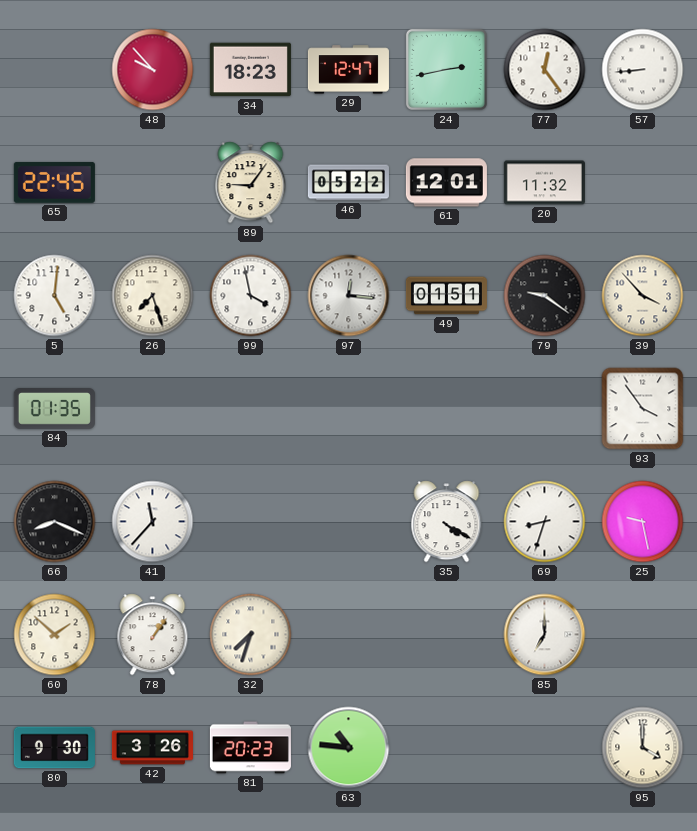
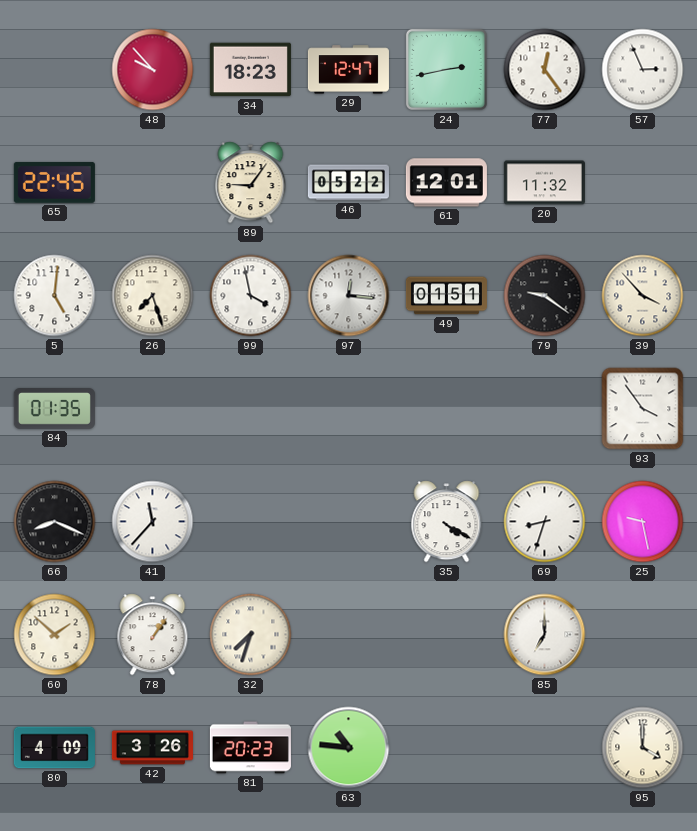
57: 8:44 -> 2:56 (643, 70)
80: 9:30 -> 4:09 (54, 748)
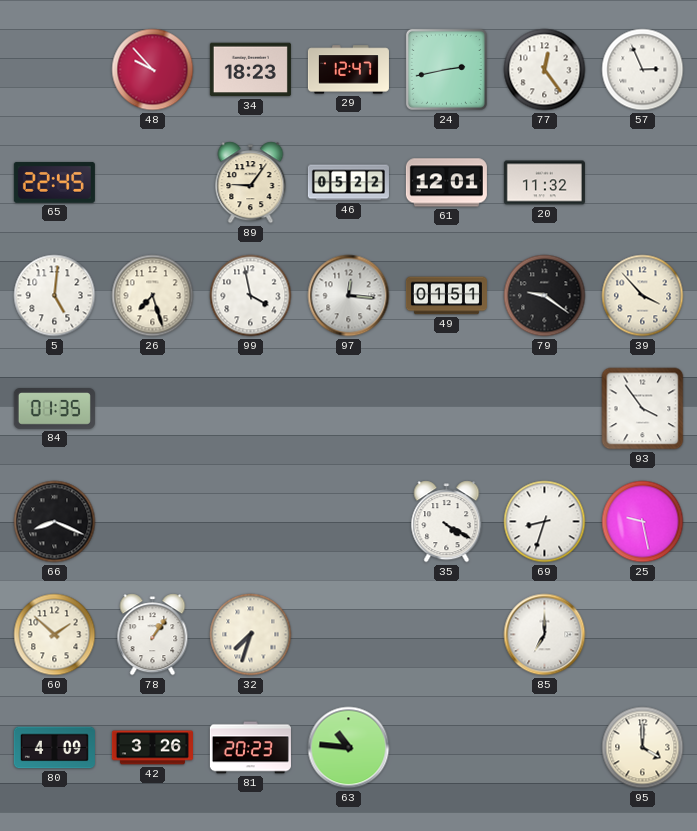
41: 11:37 -> none (153, 522)
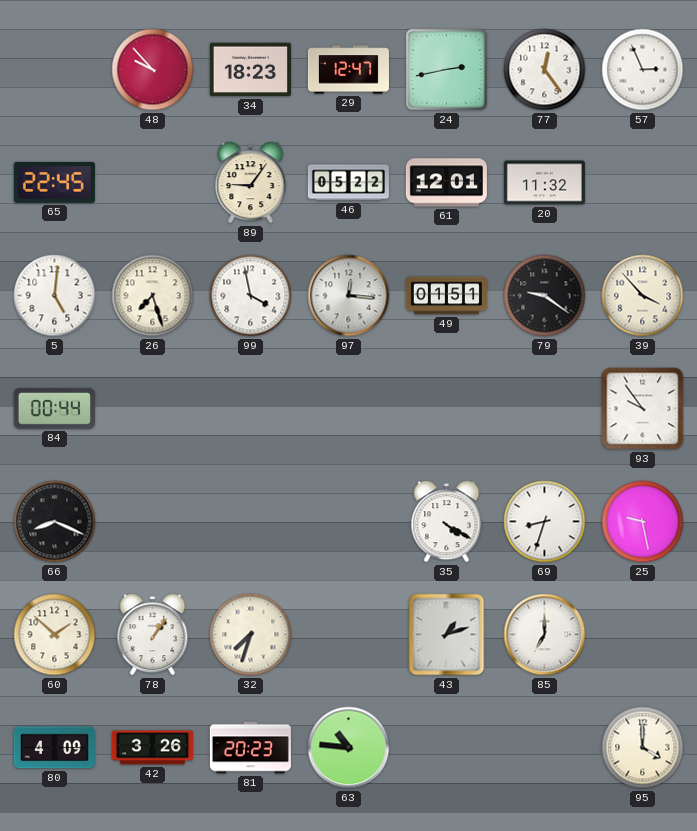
84: 01:35 -> 00:44 (54, 409)
93: 3:54 -> 9:54 (643, 409)
43: none -> 1:12 (447, 635)
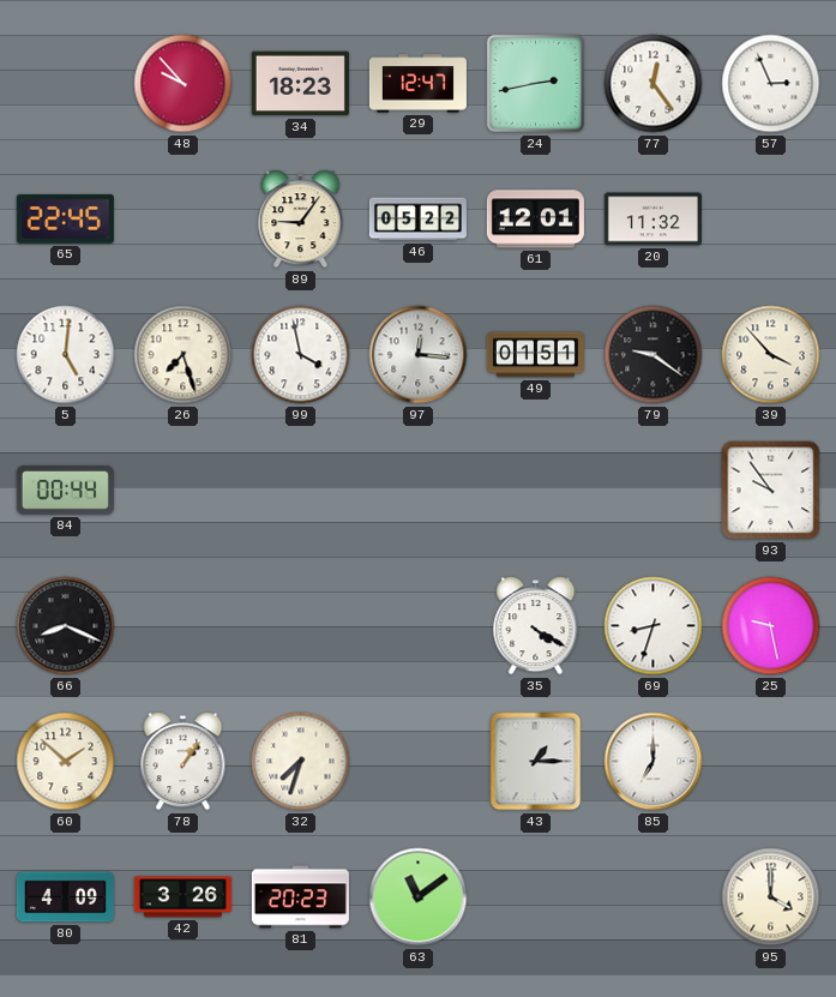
43: 1:12 -> 1:15 (536, 762)
63: 10:46 -> 11:09 (419, 897)
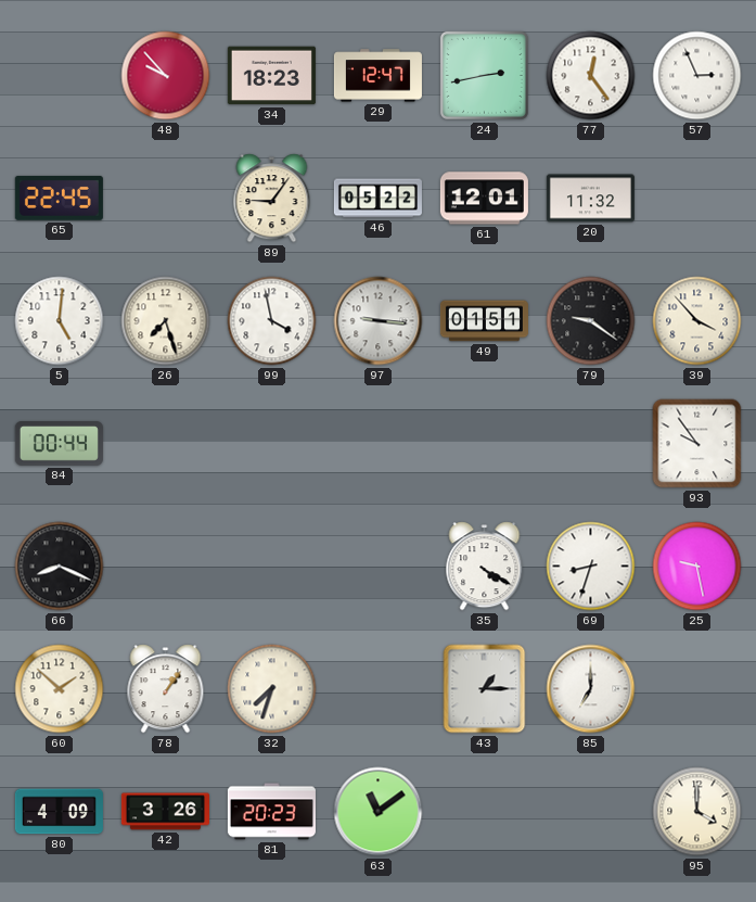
97: 12:16 -> 9:16 (379, 321)
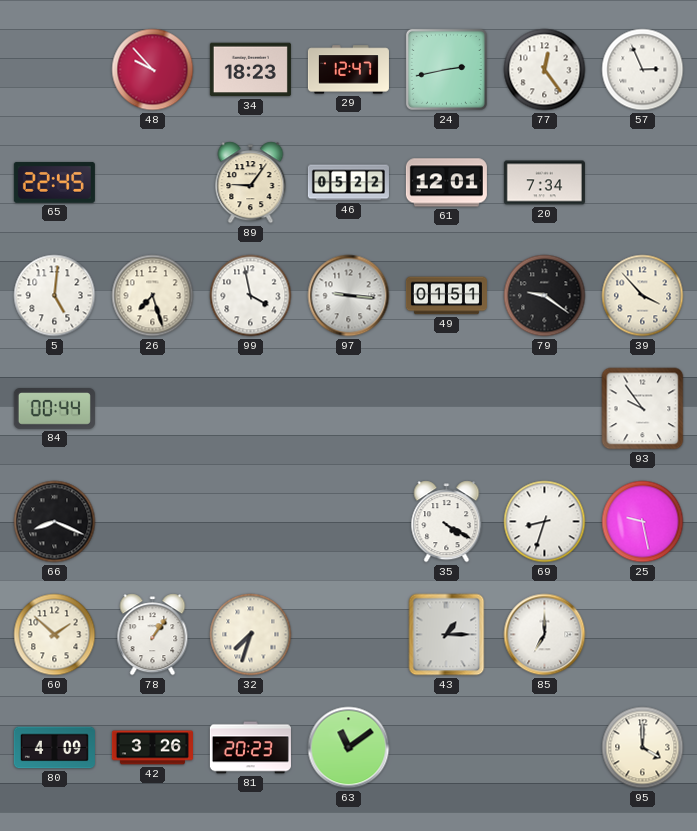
20: 11:32 -> 7:34 (544, 183)
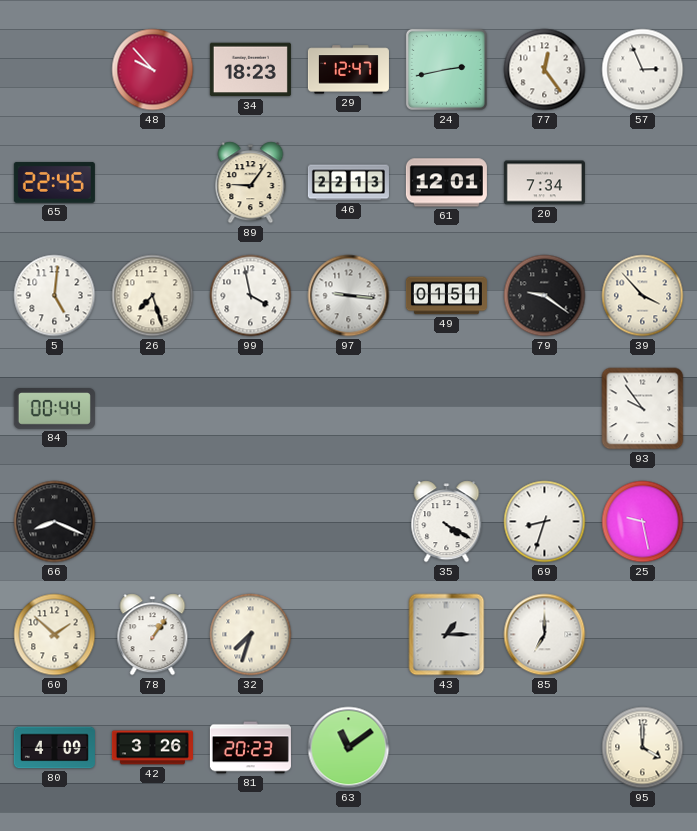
46: 05:22 -> 22:13 (348, 183)
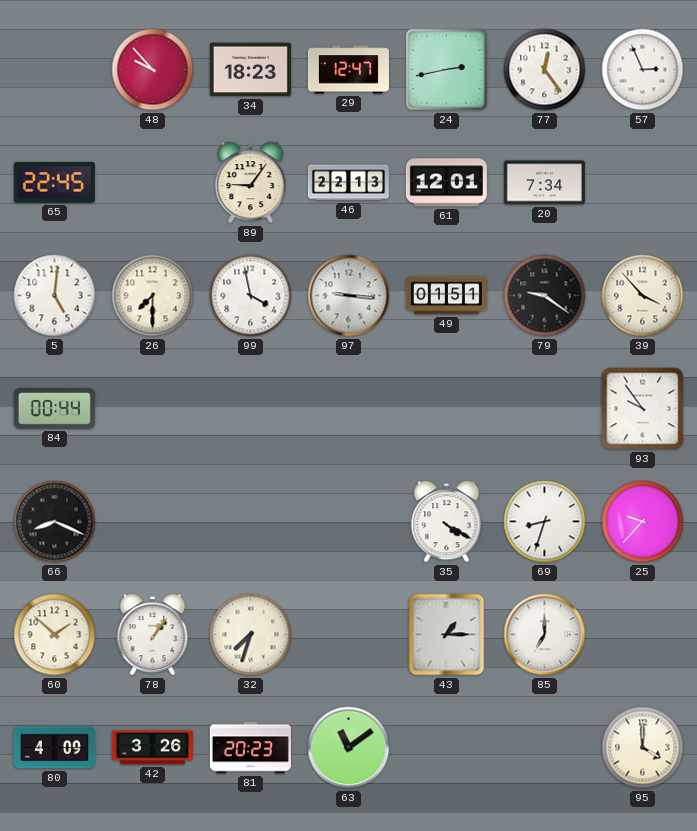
26: 7:27 -> 7:30 (153, 296)
25: 9:28 -> 9:37 (643, 522)
